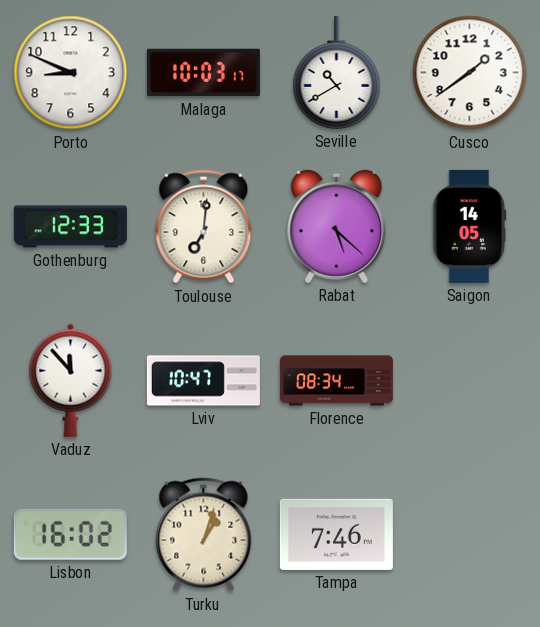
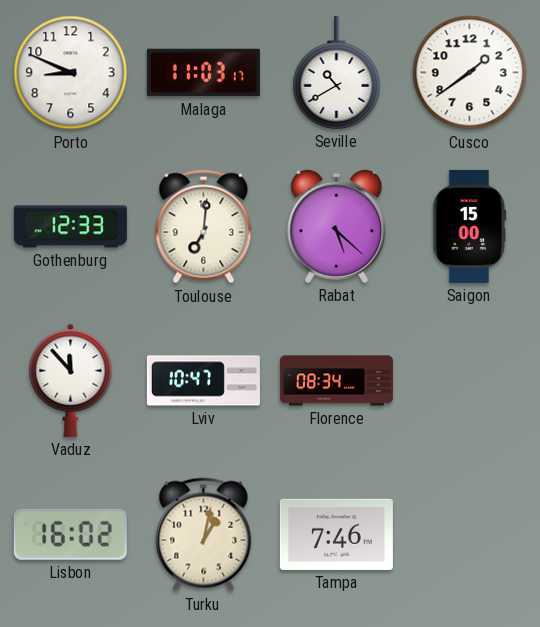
Malaga: 10:03 -> 11:03 (203, 73)
Saigon: 14:05 -> 15:00 (470, 226)
Turku: 1:03 -> 1:02 (204, 535)
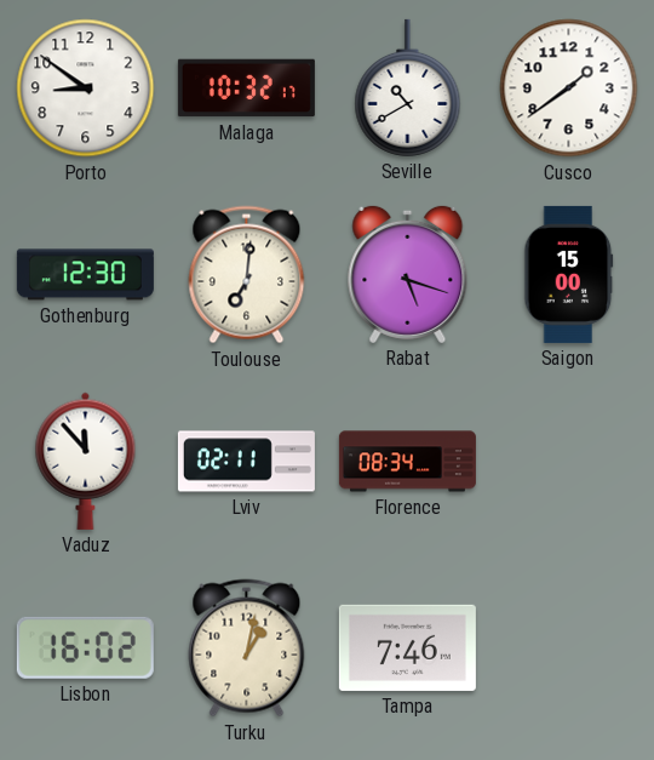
Porto: 8:49 -> 8:51 (86, 88)
Malaga: 11:03 -> 10:32 (246, 88)
Gothenburg: 12:33 -> 12:30 (85, 275)
Rabat: 5:22 -> 5:18 (408, 274)
Lviv: 10:47 -> 02:11 (246, 462)
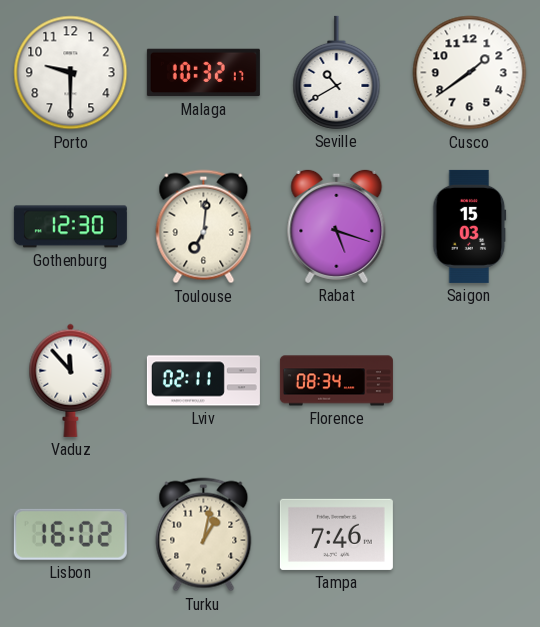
Porto: 8:51 -> 9:30 (71, 73)
Saigon: 15:00 -> 15:03 (470, 226)
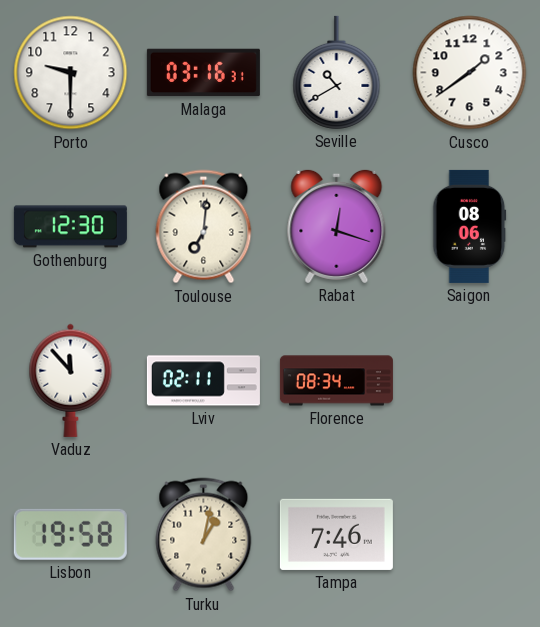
Malaga: 10:32 -> 03:16 (203, 73)
Rabat: 5:18 -> 12:18 (337, 226)
Saigon: 15:03 -> 08:06 (470, 226)
Lisbon: 16:02 -> 19:58 (70, 534)
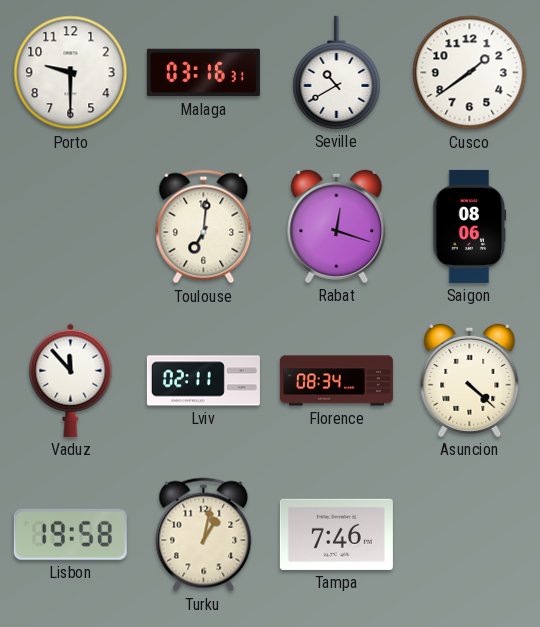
Gothenburg: 12:30 -> none (70, 227)
Asuncion: none -> 4:22 (470, 380)
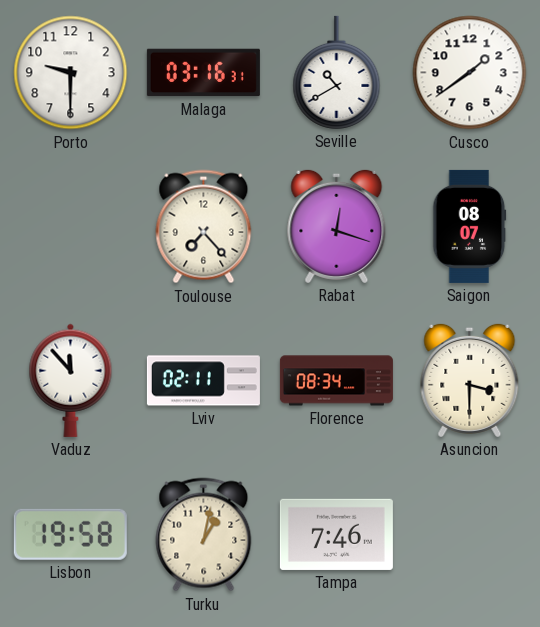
Toulouse: 7:01 -> 7:23 (204, 227)
Saigon: 08:06 -> 08:07 (470, 226)
Asuncion: 4:22 -> 3:30 (470, 380)
